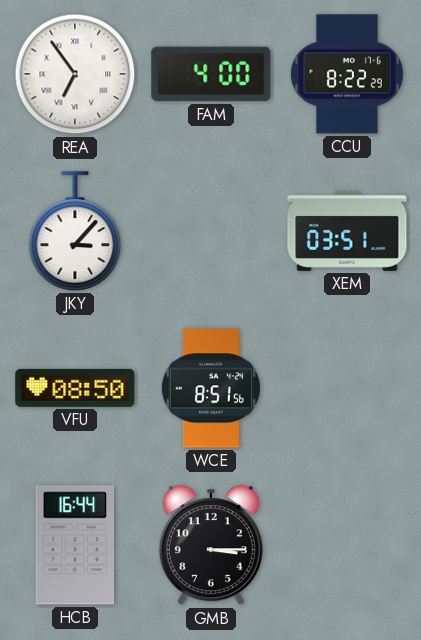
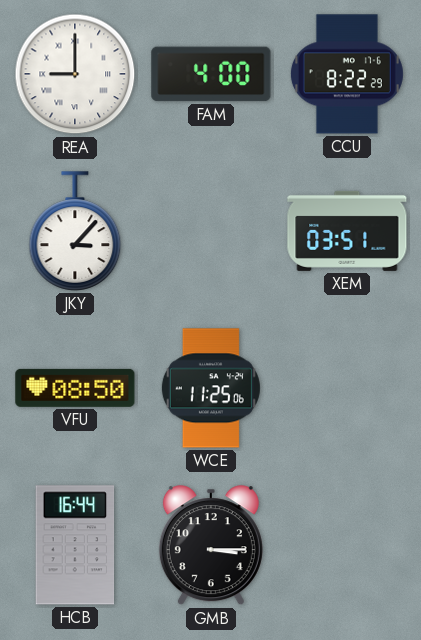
REA: 6:54 -> 9:00 (75, 74)
WCE: 8:51 -> 11:25 (211, 388)
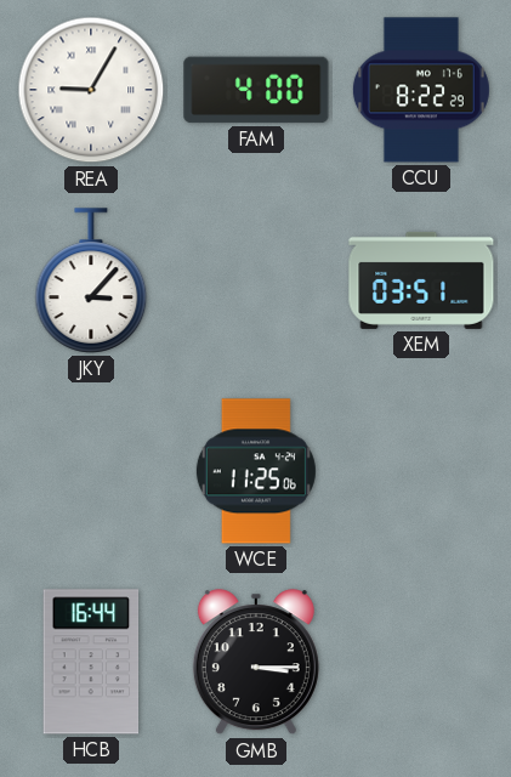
REA: 9:00 -> 9:05 (91, 90)
VFU: 08:50 -> none (75, 388)
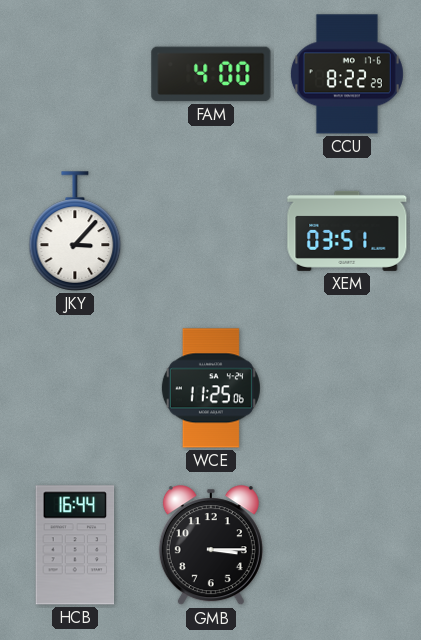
REA: 9:05 -> none (91, 90)
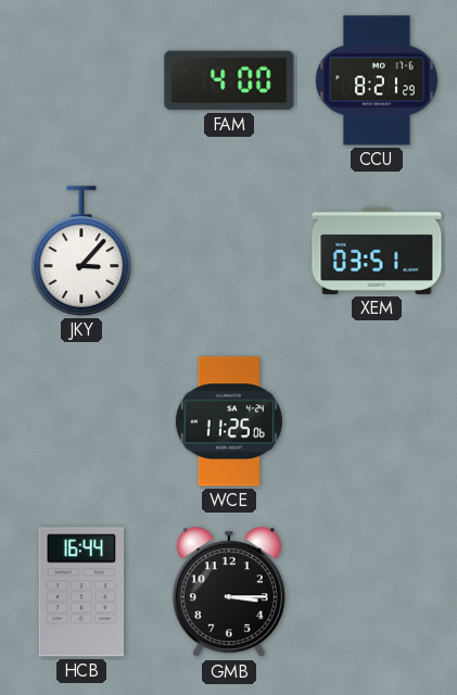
CCU: 8:22 -> 8:21 (377, 80)
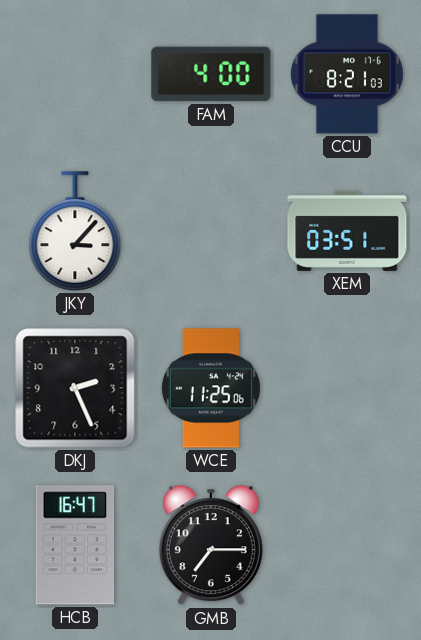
CCU: 8:21:29 -> 8:21:03 (347, 74)
DKJ: none -> 2:26 (75, 388)
HCB: 16:44 -> 16:47 (75, 545)
GMB: 3:15 -> 7:15 (211, 546)
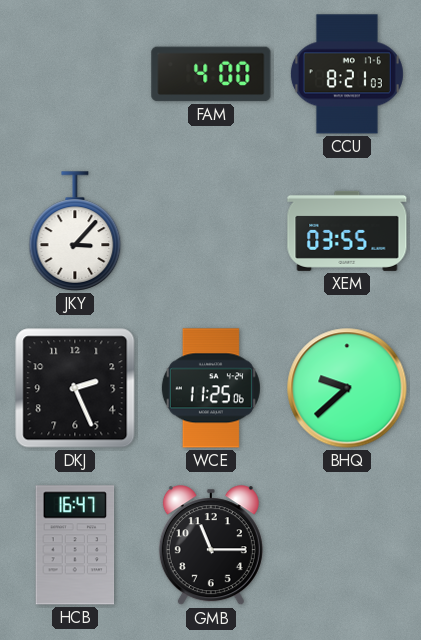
XEM: 03:51 -> 03:55 (347, 231)
BHQ: none -> 9:38 (347, 388)
GMB: 7:15 -> 11:15 (211, 546)
